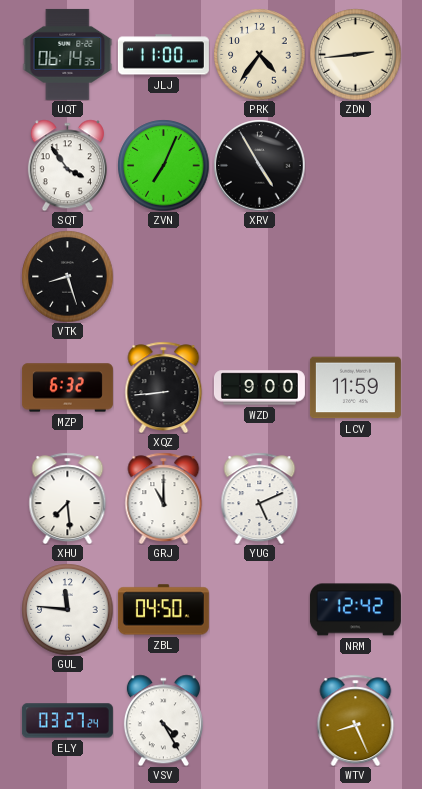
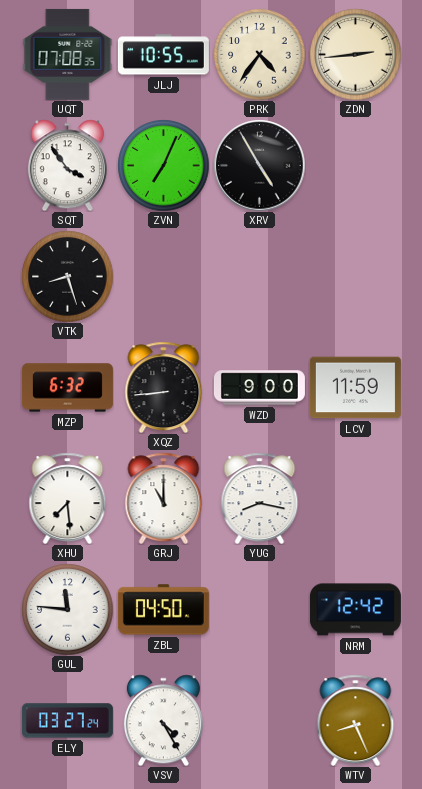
UQT: 06:14 -> 07:08 (68, 54)
JLJ: 11:00 -> 10:55 (163, 55)
YUG: 5:11 -> 8:17 (260, 498)
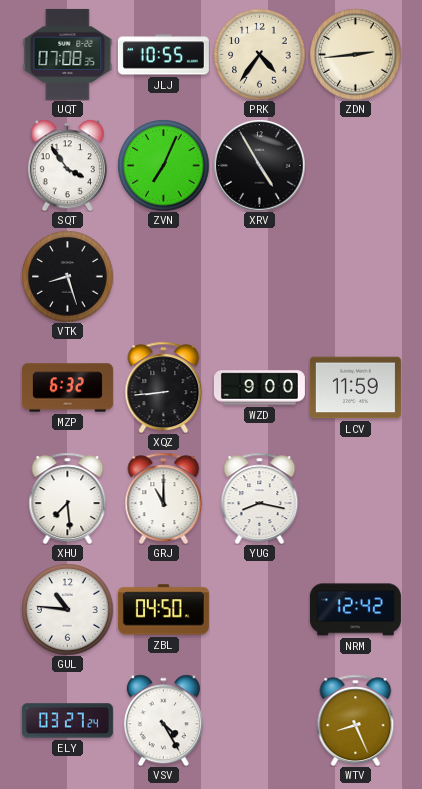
GUL: 11:46 -> 10:46 (67, 609)
